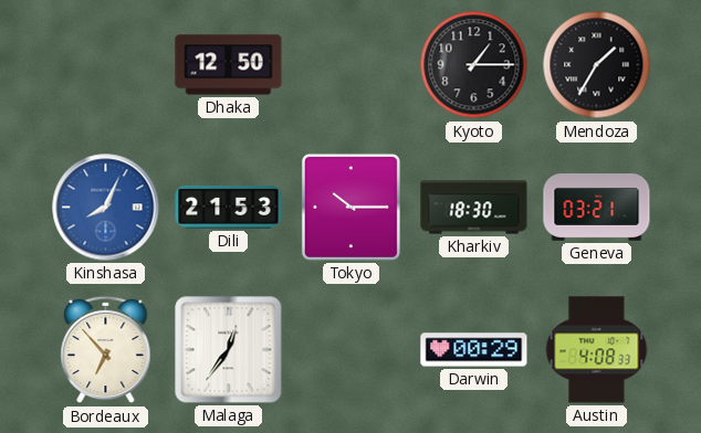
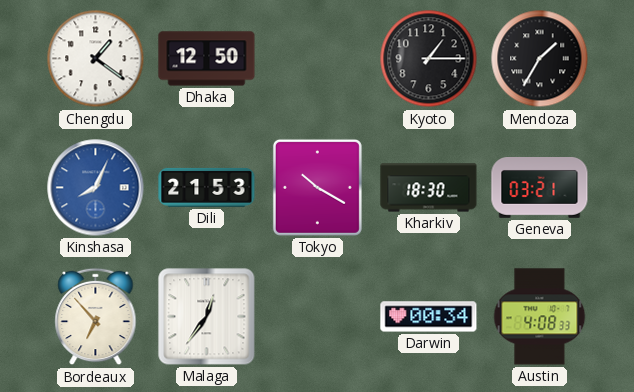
Chengdu: none -> 1:21 (96, 59)
Tokyo: 10:15 -> 10:20 (317, 187)
Darwin: 00:29 -> 00:34 (429, 317)
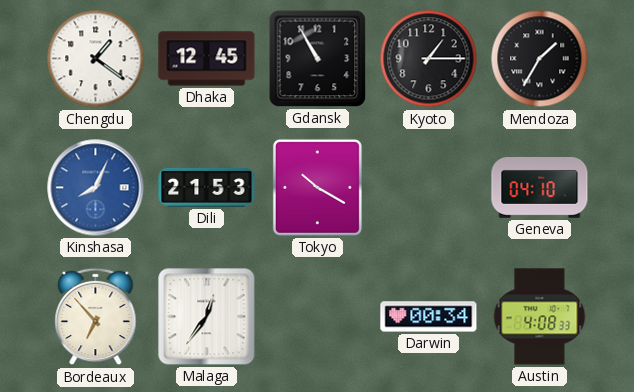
Dhaka: 12:50 -> 12:45 (207, 59)
Gdansk: none -> 10:55 (318, 59)
Kharkiv: 18:30 -> none (429, 188)
Geneva: 03:21 -> 04:10 (540, 188)
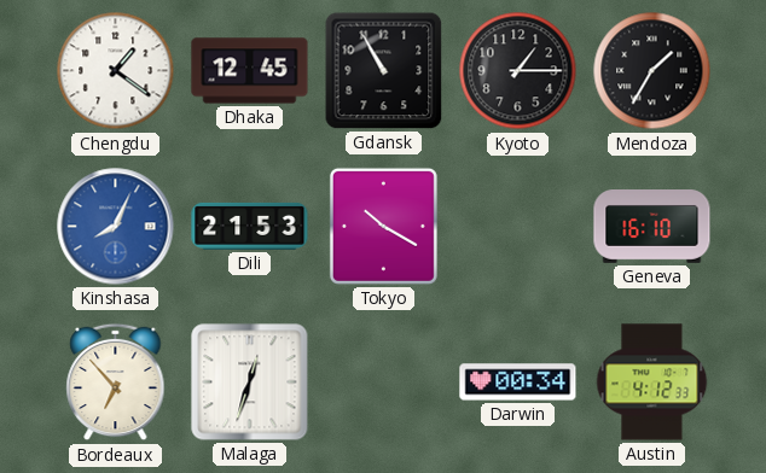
Geneva: 04:10 -> 16:10 (652, 227)
Malaga: 12:36 -> 12:33 (250, 383)
Austin: 4:08 -> 4:12 (652, 383)
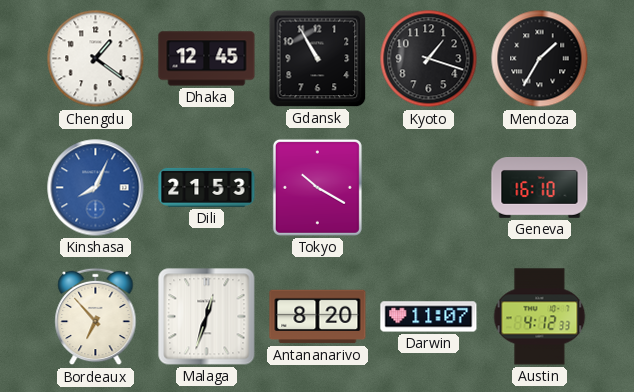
Kyoto: 1:15 -> 1:18 (429, 59)
Antananarivo: none -> 8:20 (318, 317)
Darwin: 00:34 -> 11:07 (429, 317)
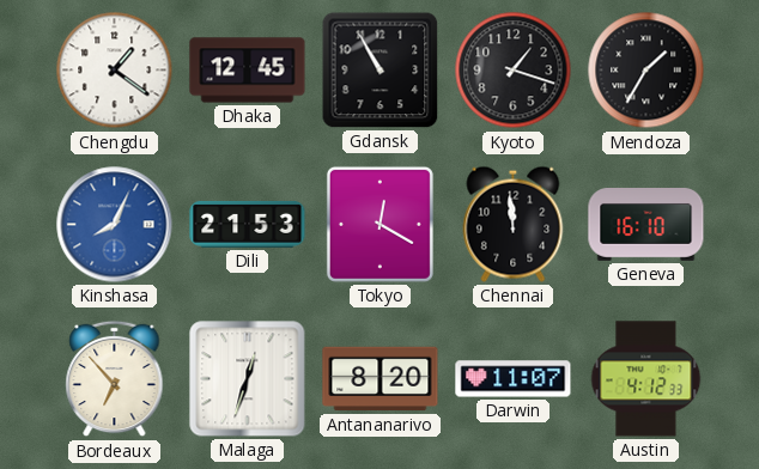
Tokyo: 10:20 -> 12:20 (380, 224)
Chennai: none -> 11:59 (514, 224)
